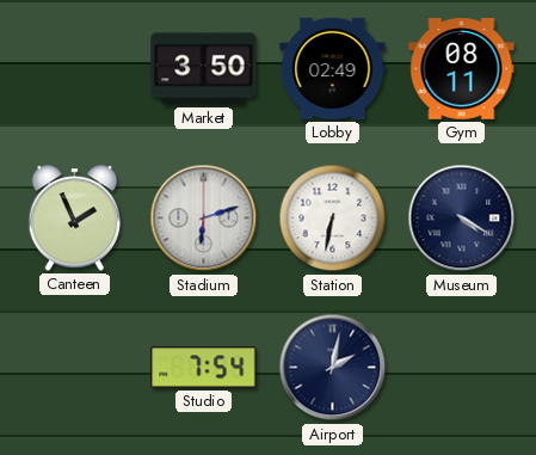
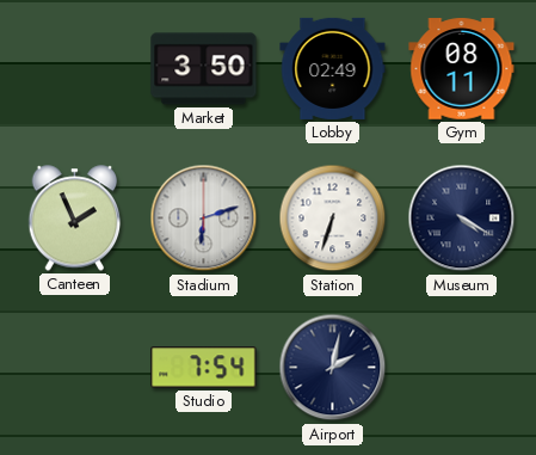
Station: 6:32 -> 6:33 (333, 219)
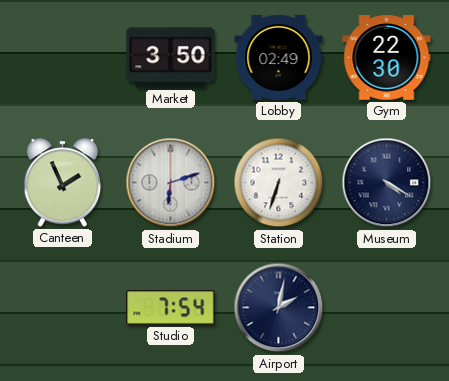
Gym: 08:11 -> 22:30 (387, 58)
